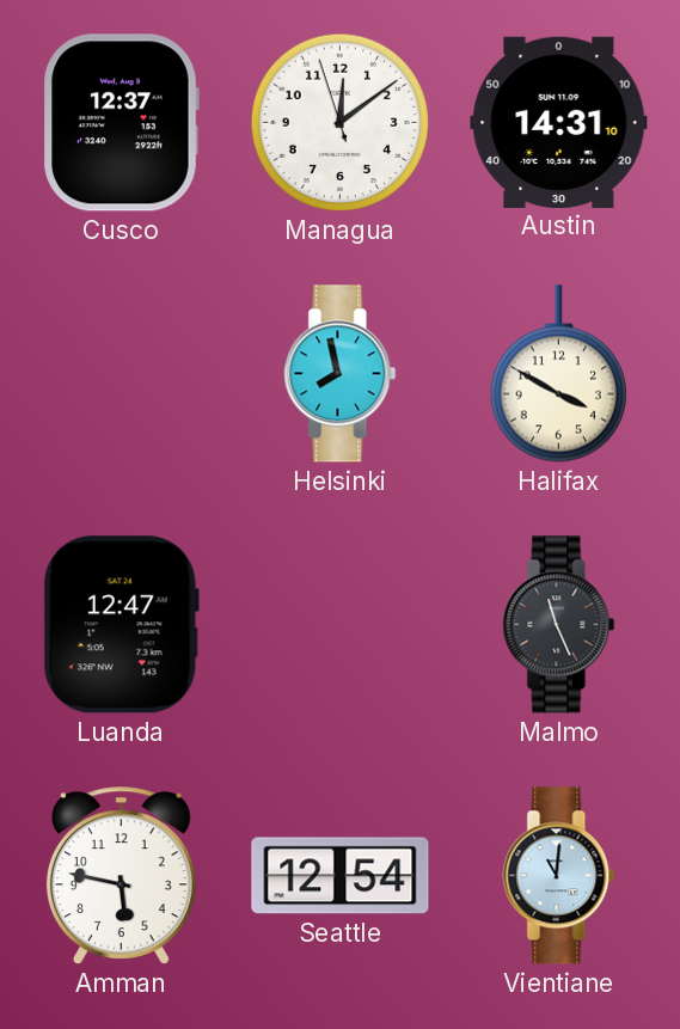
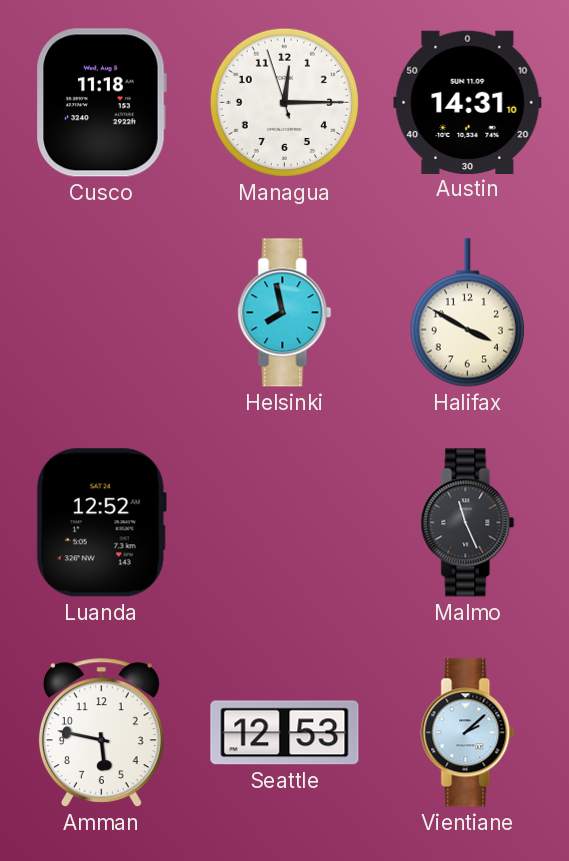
Cusco: 12:37 -> 11:18 (101, 103)
Managua: 12:08 -> 12:14 (284, 102)
Luanda: 12:47 -> 12:52 (101, 523)
Seattle: 12:54 -> 12:53 (285, 733)
Vientiane: 11:01 -> 2:08 (468, 733)
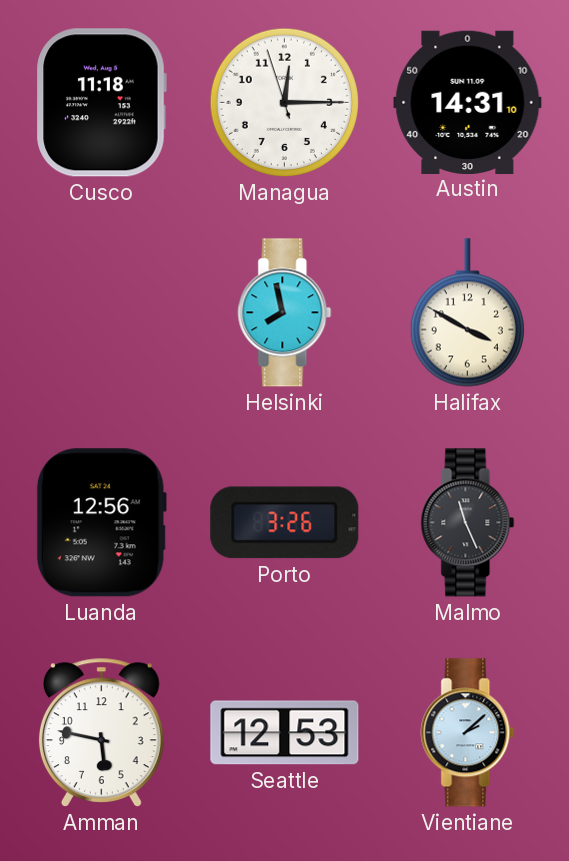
Luanda: 12:52 -> 12:56 (101, 523)
Porto: none -> 3:26 (285, 523)
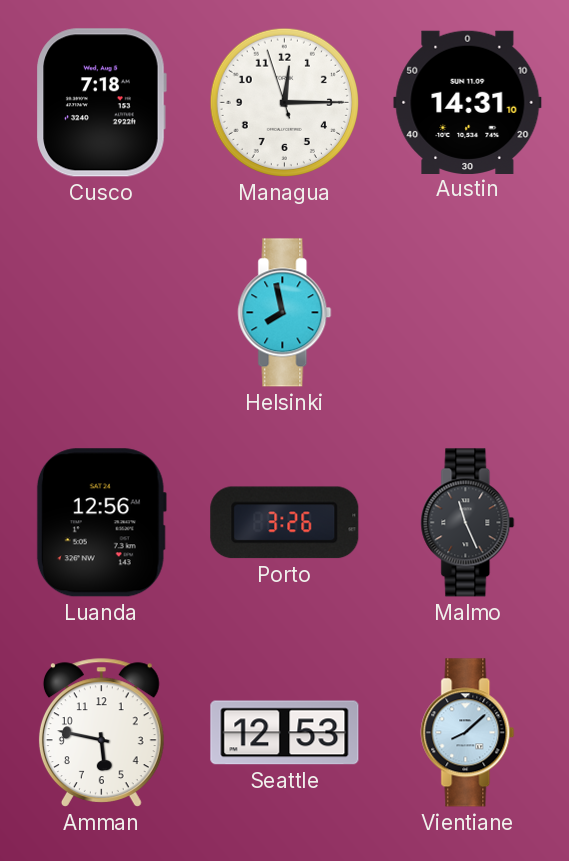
Cusco: 11:18 -> 7:18 (101, 103)
Halifax: 3:50 -> none (467, 313)
Vientiane: 2:08 -> 8:08 (468, 733)
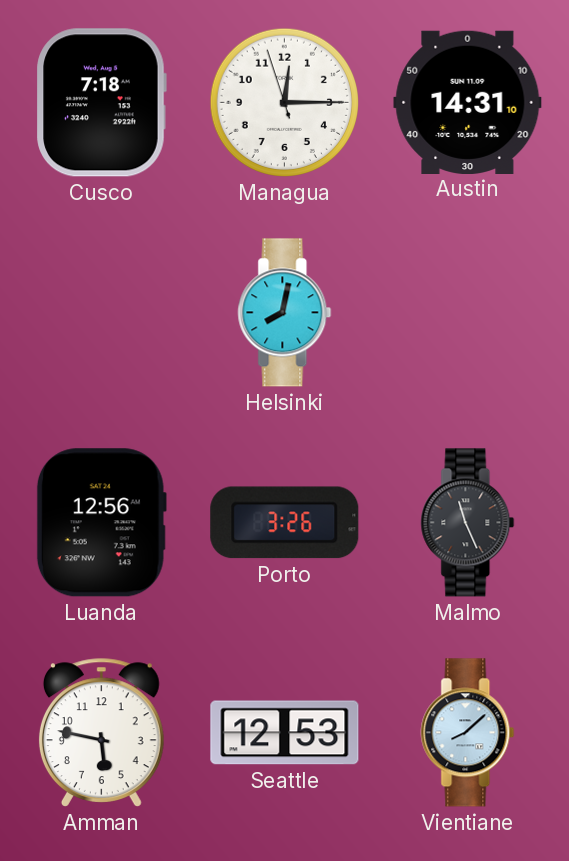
Helsinki: 7:58 -> 8:02 (285, 313)
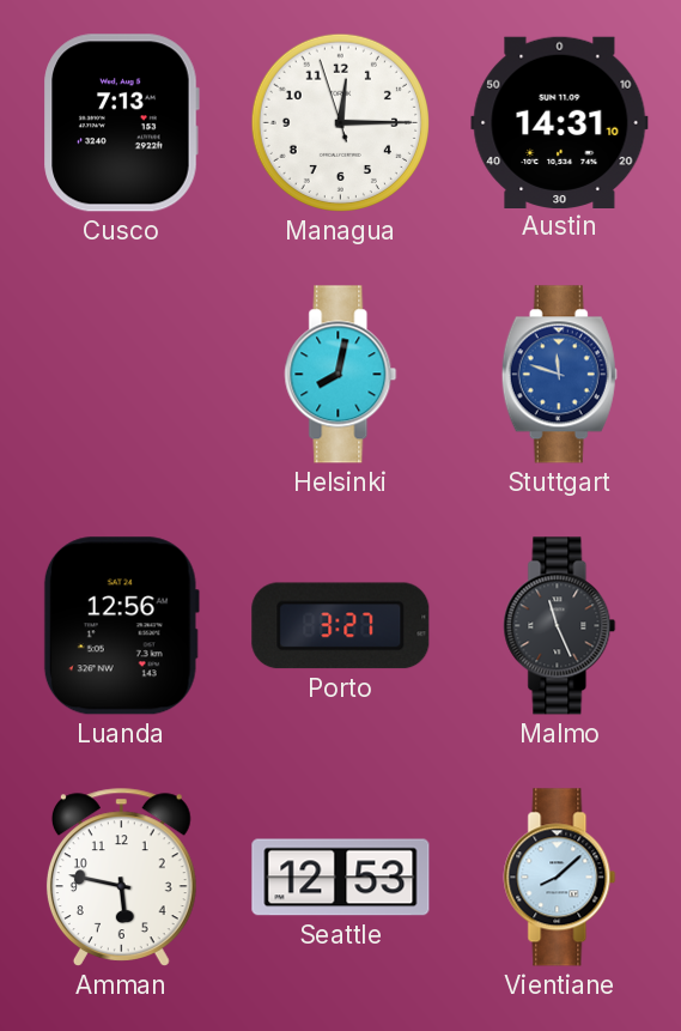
Cusco: 7:18 -> 7:13 (121, 123)
Stuttgart: none -> 11:48 (559, 375)
Porto: 3:26 -> 3:27 (341, 626)
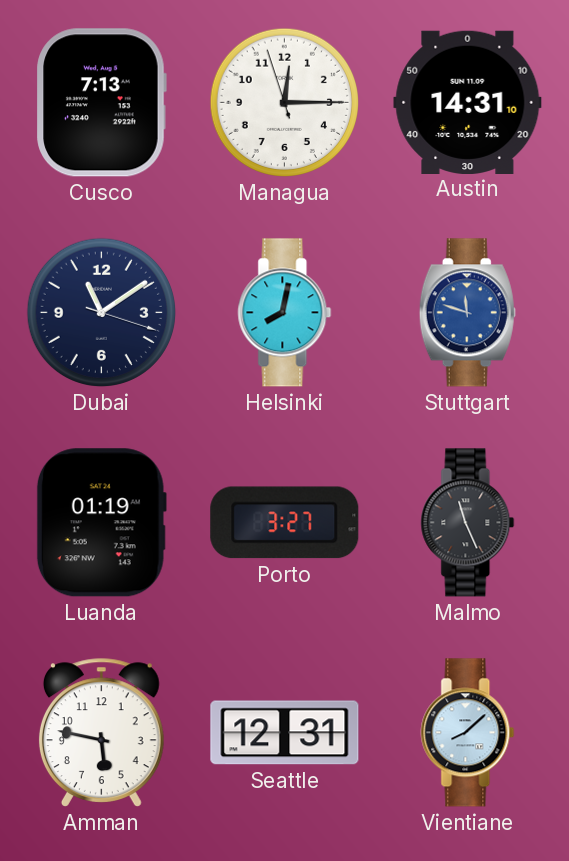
Dubai: none -> 11:09 (101, 312)
Luanda: 12:56 -> 01:19 (101, 523)
Seattle: 12:53 -> 12:31 (285, 733)
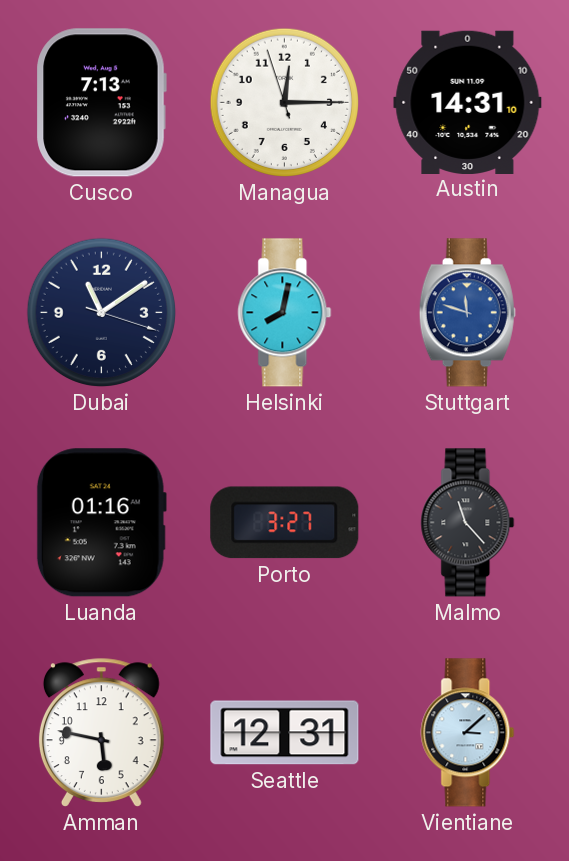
Luanda: 01:19 -> 01:16 (101, 523)
Malmo: 11:26 -> 11:23 (468, 523)
Vientiane: 8:08 -> 3:08 (468, 733)
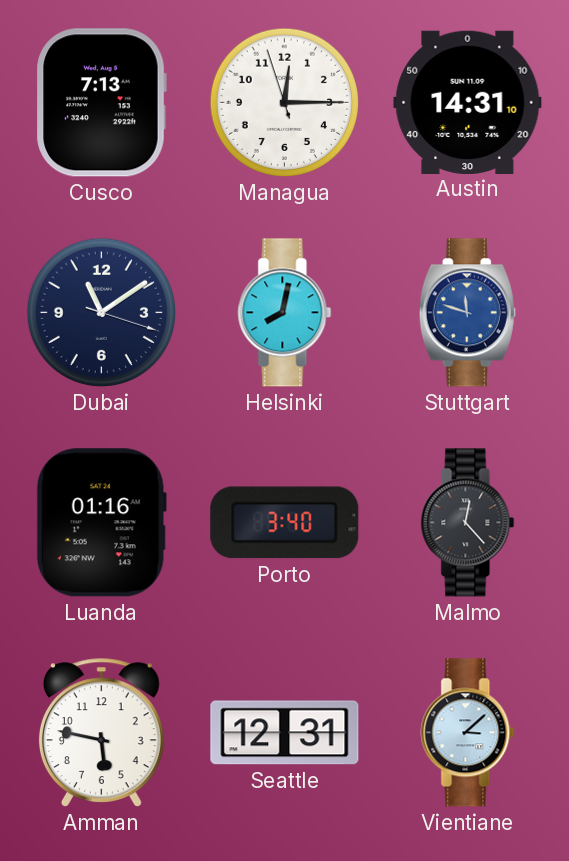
Porto: 3:27 -> 3:40 (285, 523)
Malmo: 11:23 -> 12:23 (468, 523)
